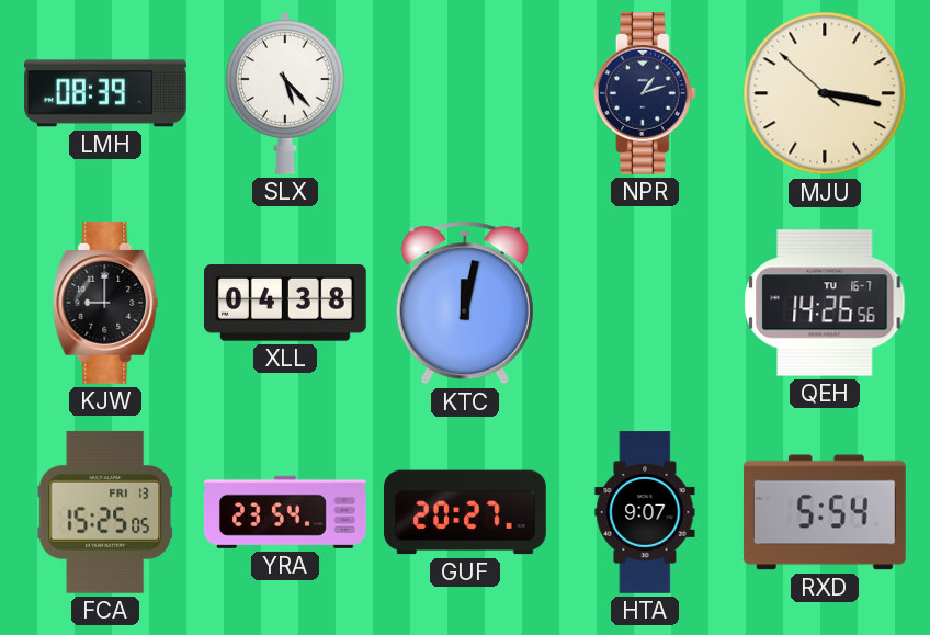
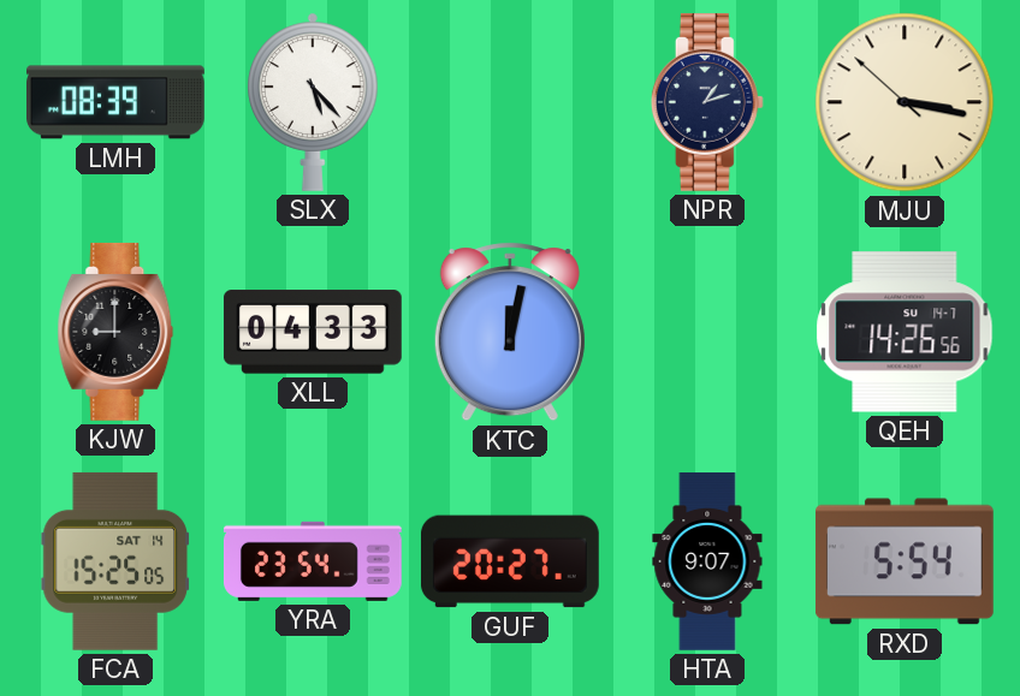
XLL: 04:38 -> 04:33 (313, 332)
QEH date: TU 16-7 -> SU 14-7 (905, 332)
FCA date: FRI 13 -> SAT 14 (115, 561)
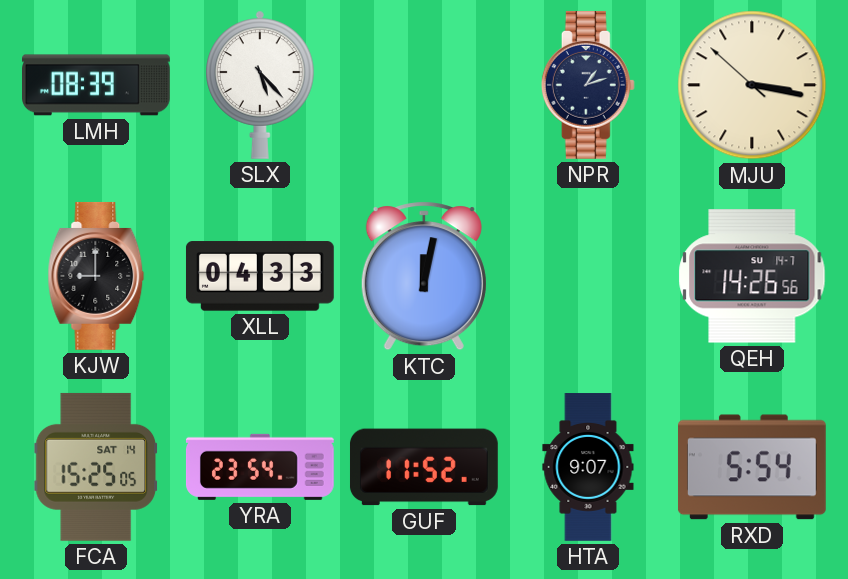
GUF: 20:27 -> 11:52 (424, 467)
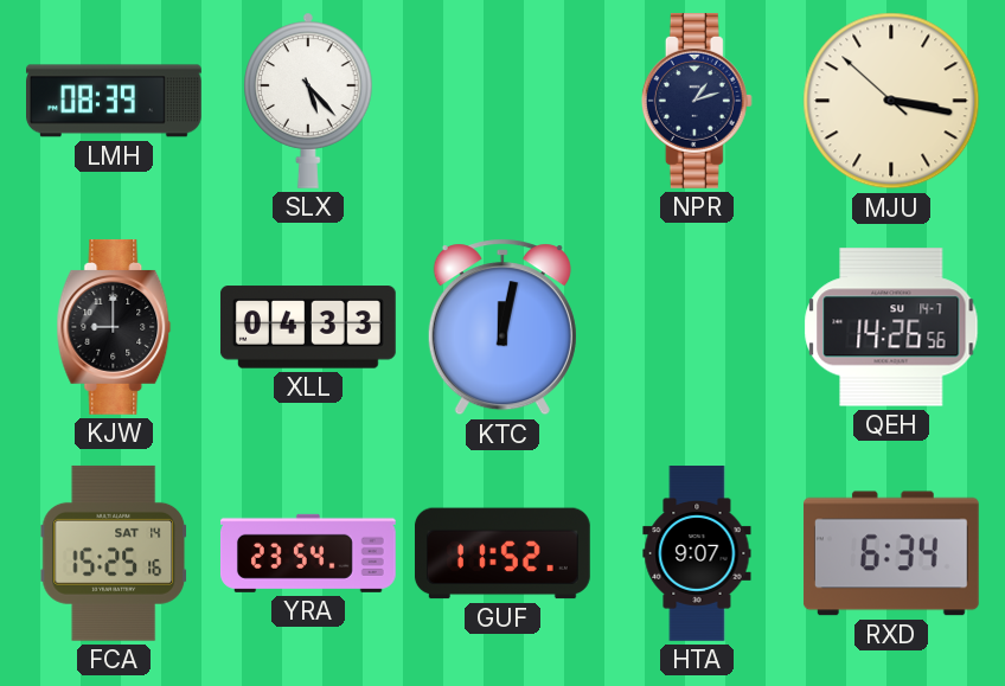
FCA: 15:25:05 -> 15:25:16 (114, 553)
RXD: 5:54 -> 6:34 (891, 553)
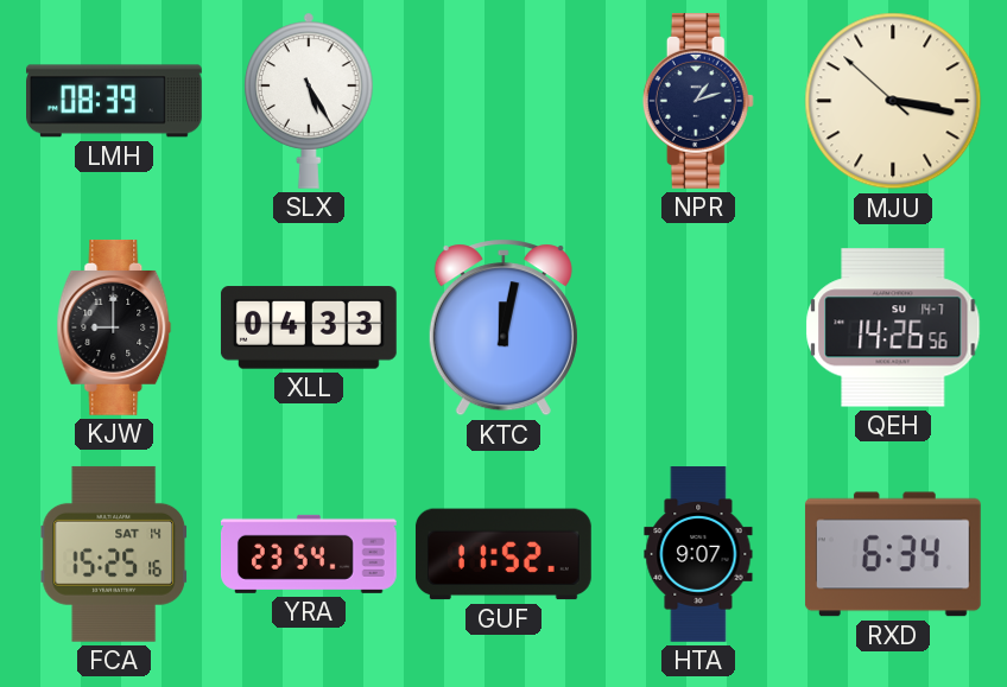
SLX: 5:23 -> 5:25 (309, 101)
